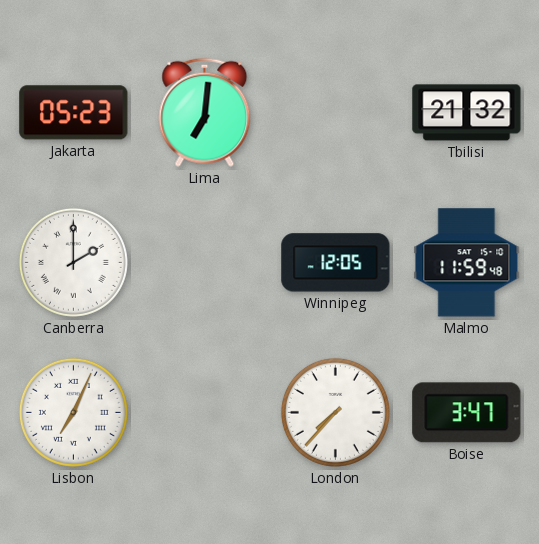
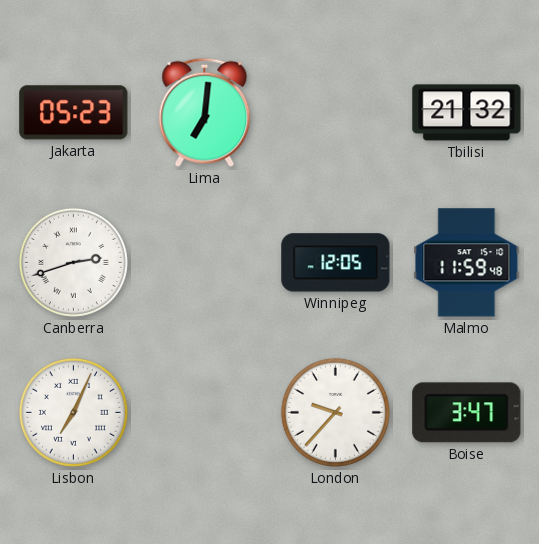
Canberra: 2:00 -> 2:42 (73, 262)
London: 7:37 -> 9:37 (335, 412)
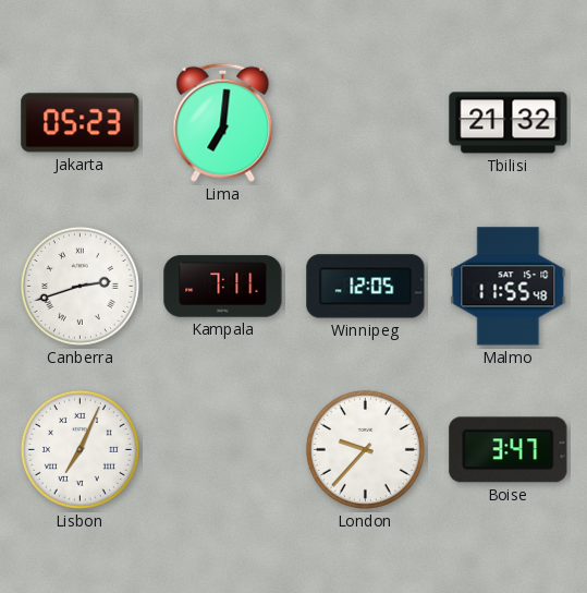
Kampala: none -> 7:11 (223, 287)
Malmo: 11:59 -> 11:55 (509, 287)
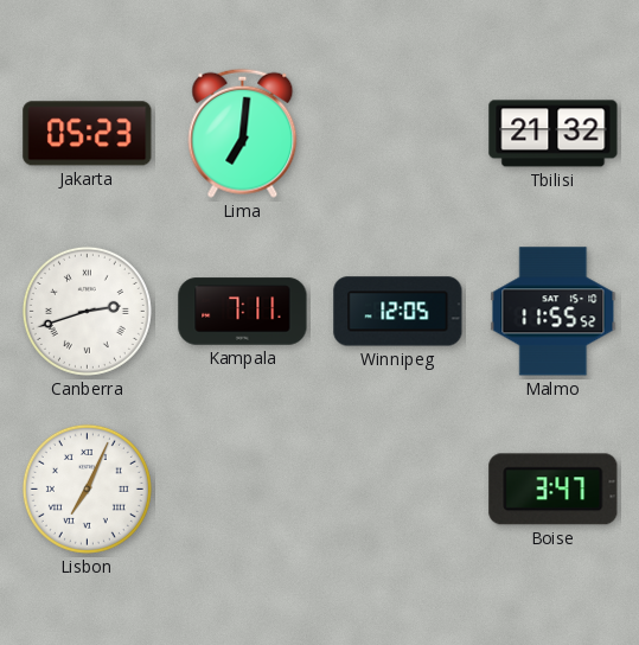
Malmo: 11:55:48 -> 11:55:52 (554, 312)
London: 9:37 -> none (365, 449)
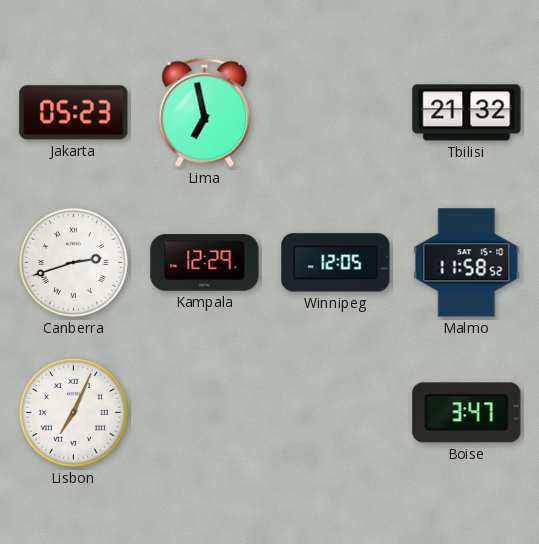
Lima: 7:01 -> 6:58 (205, 112)
Kampala: 7:11 -> 12:29 (205, 263)
Malmo: 11:55 -> 11:58 (467, 263)
